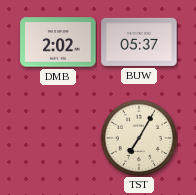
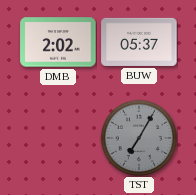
TST dial: cream -> grey (139, 138)
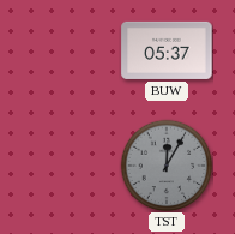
DMB: 2:02 -> none (58, 42)
TST: 7:05 -> 12:05 (167, 166)
